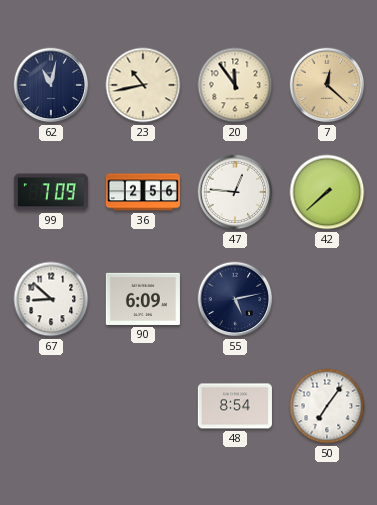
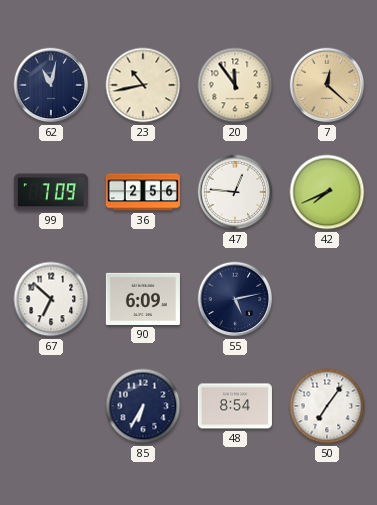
42: 7:38 -> 7:41 (327, 192)
67: 8:52 -> 6:52 (51, 299)
85: none -> 6:35 (143, 406)
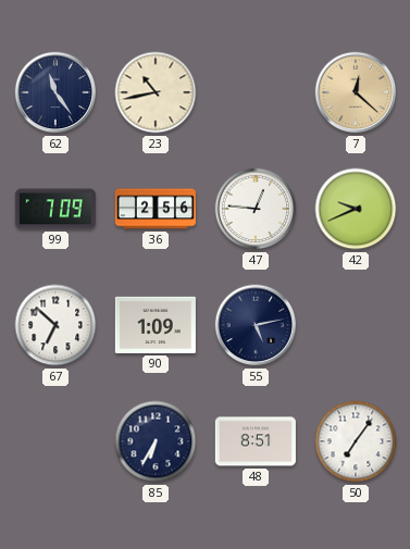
62: 11:02 -> 11:24 (55, 92)
20: 11:54 -> none (235, 85)
42: 7:41 -> 9:41 (356, 209)
90: 6:09 -> 1:09 (156, 325)
48: 8:54 -> 8:51 (256, 441)
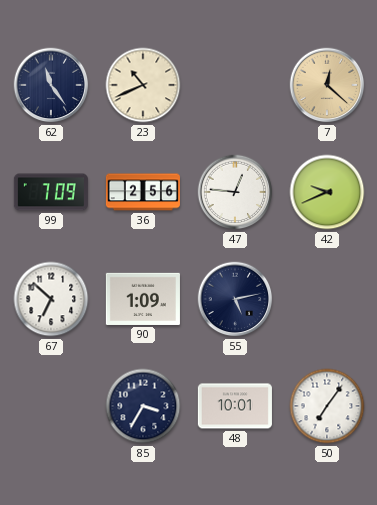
23: 10:43 -> 10:41 (143, 85)
85: 6:35 -> 3:35 (143, 406)
48: 8:51 -> 10:01 (235, 406)
